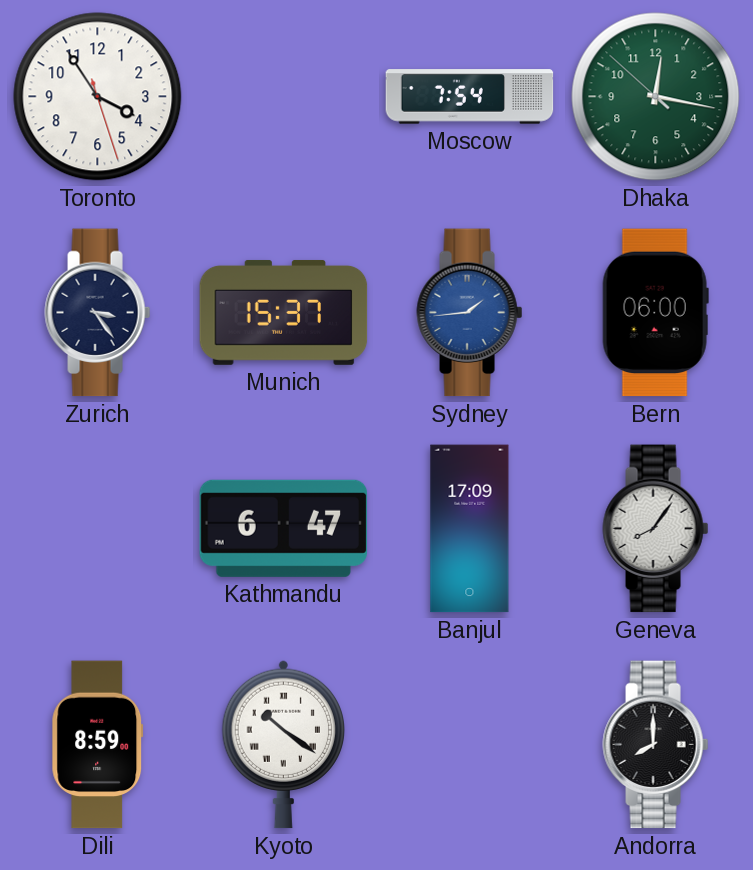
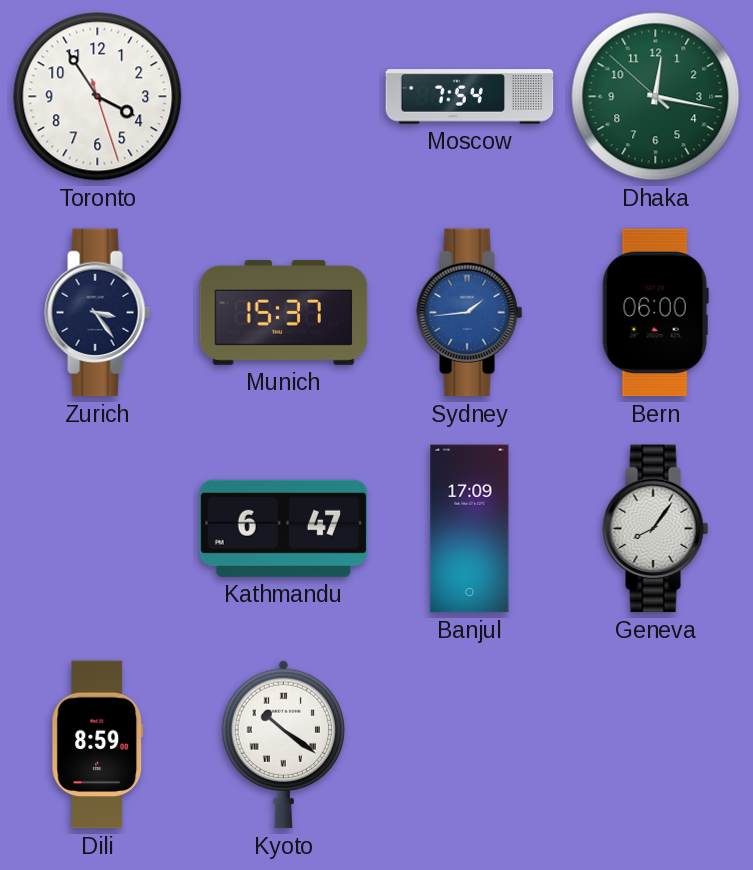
Andorra: 8:00 -> none (656, 745)
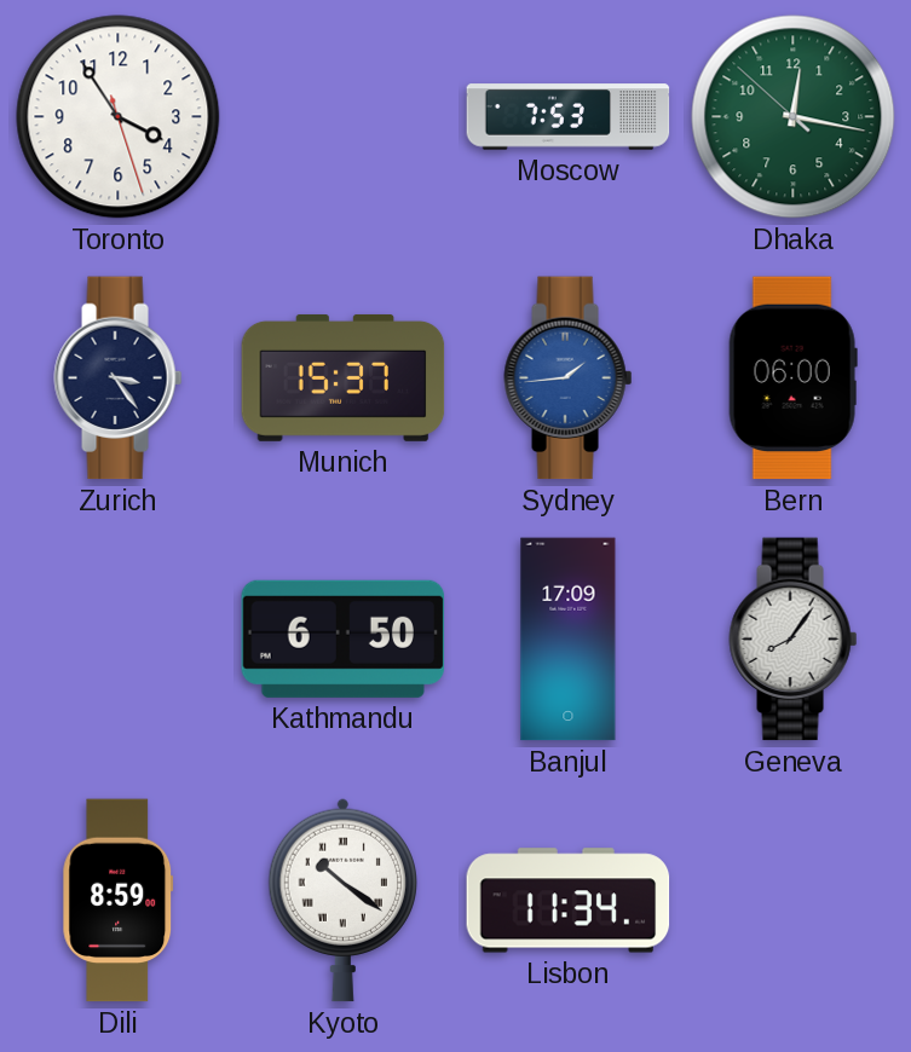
Moscow: 7:54 -> 7:53 (569, 117)
Kathmandu: 6:47 -> 6:50 (344, 638)
Lisbon: none -> 11:34 (569, 901)
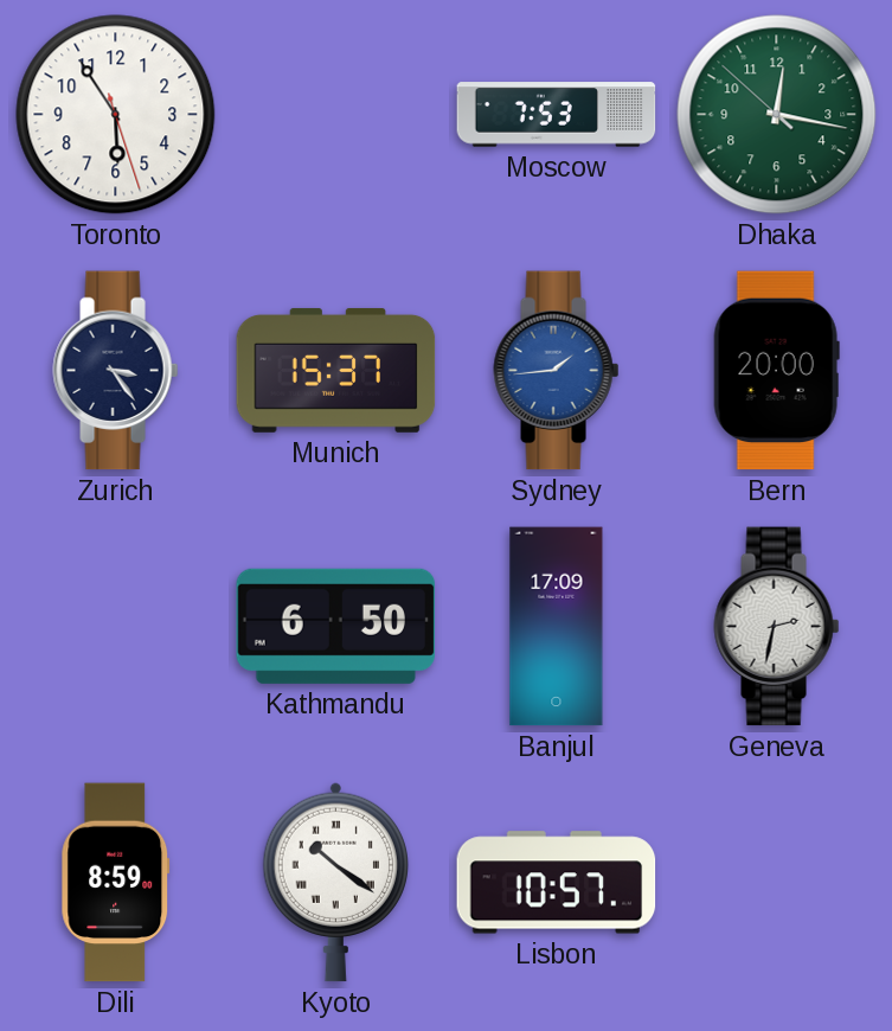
Toronto: 3:54 -> 5:54 (116, 115)
Bern: 06:00 -> 20:00 (776, 371)
Geneva: 8:06 -> 2:32 (777, 627)
Lisbon: 11:34 -> 10:57 (557, 883)
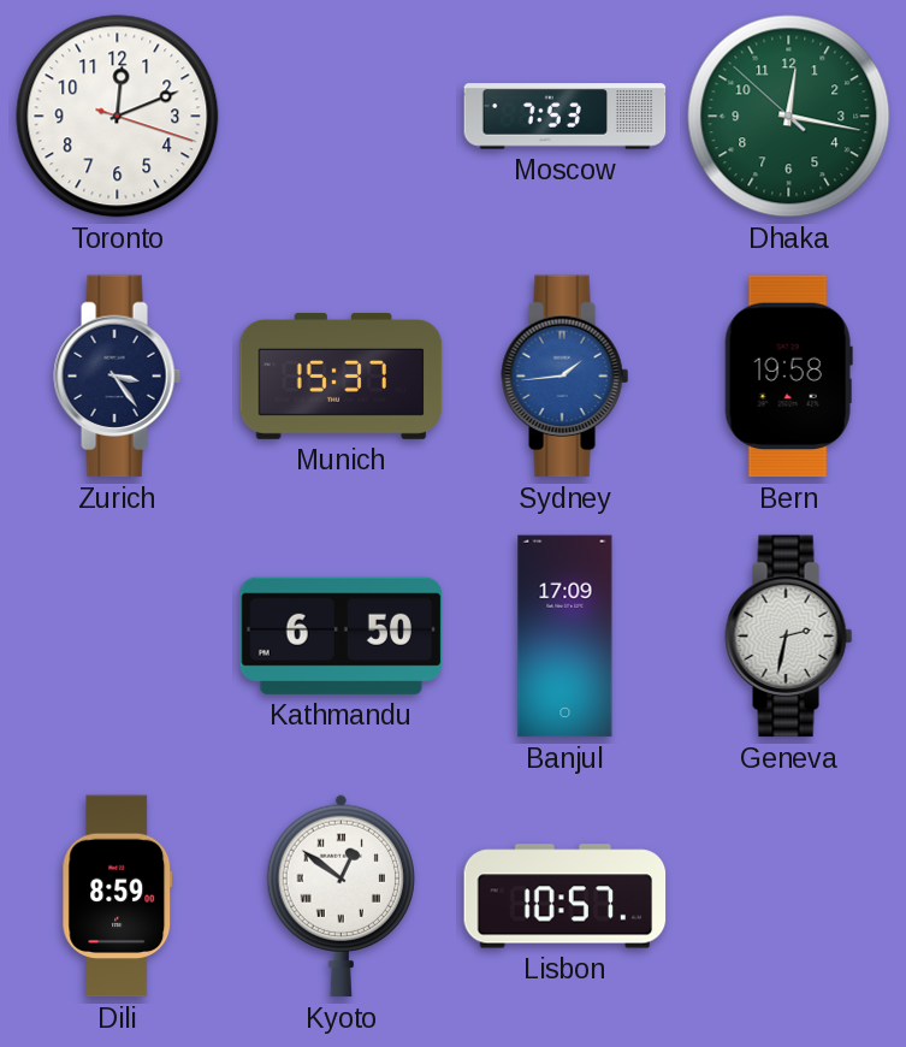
Toronto: 5:54 -> 12:11 (118, 117)
Bern: 20:00 -> 19:58 (788, 377)
Kyoto: 10:21 -> 12:51 (341, 895)
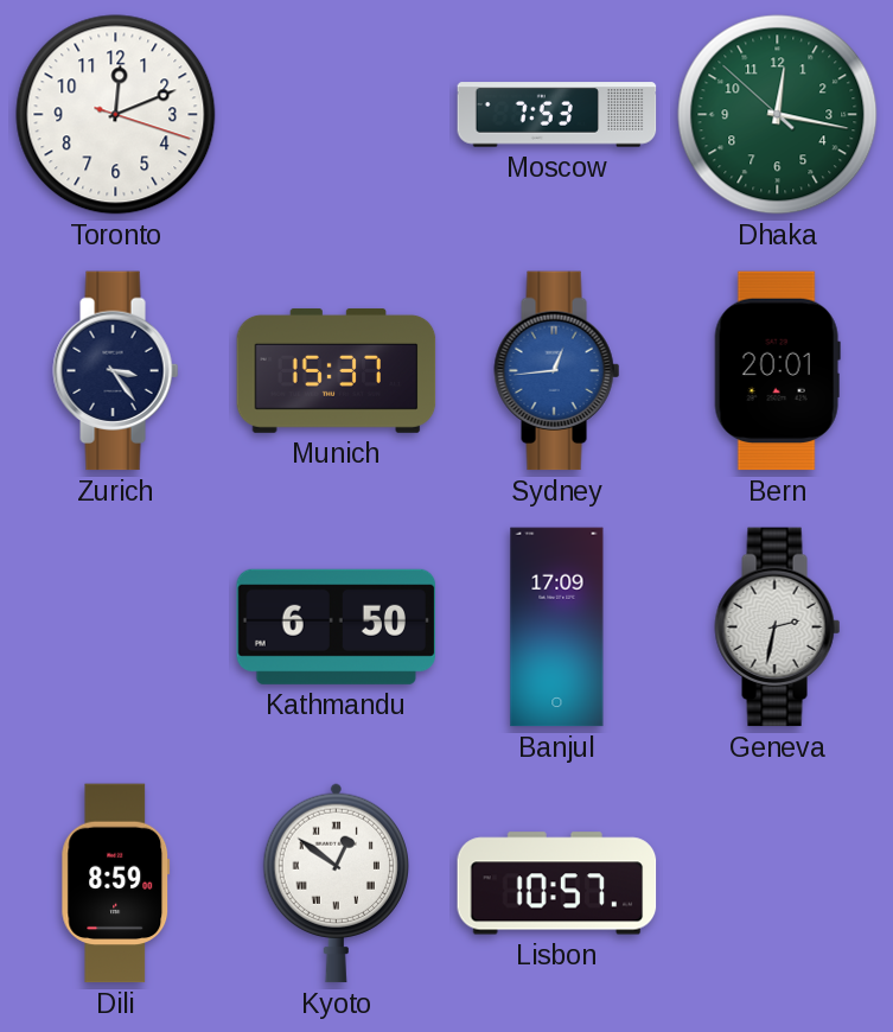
Sydney: 1:44 -> 12:44 (557, 371)
Bern: 19:58 -> 20:01 (777, 371)
